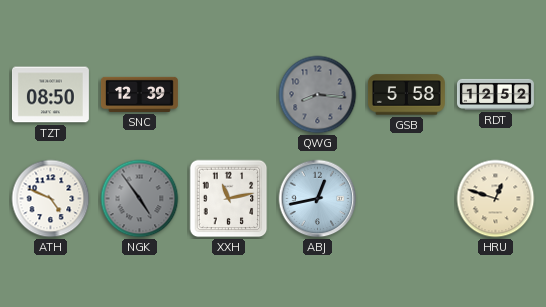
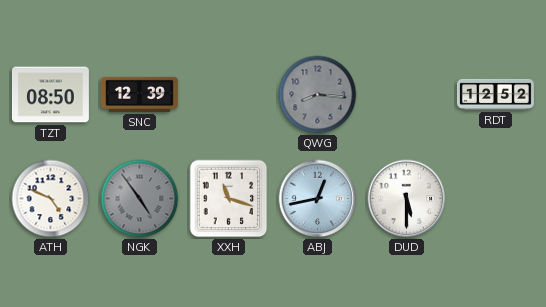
GSB: 5:58 -> none (406, 95)
XXH: 11:13 -> 11:18 (229, 199)
DUD: none -> 5:30 (407, 199)
HRU: 12:48 -> none (496, 199)
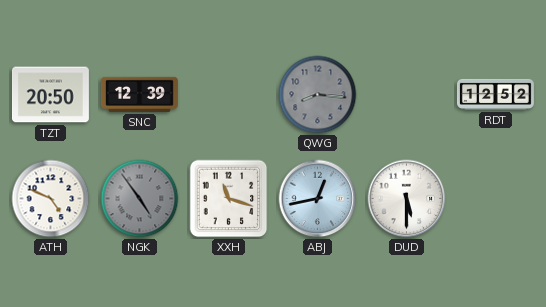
TZT: 08:50 -> 20:50 (50, 95)
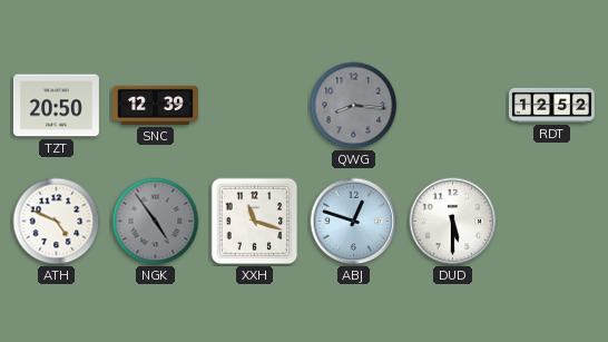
ABJ: 12:43 -> 12:48 (354, 222)
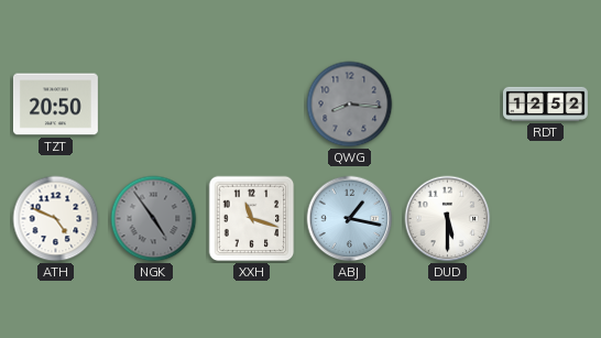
SNC: 12:39 -> none (155, 105)
ABJ: 12:48 -> 1:17 (350, 219)
